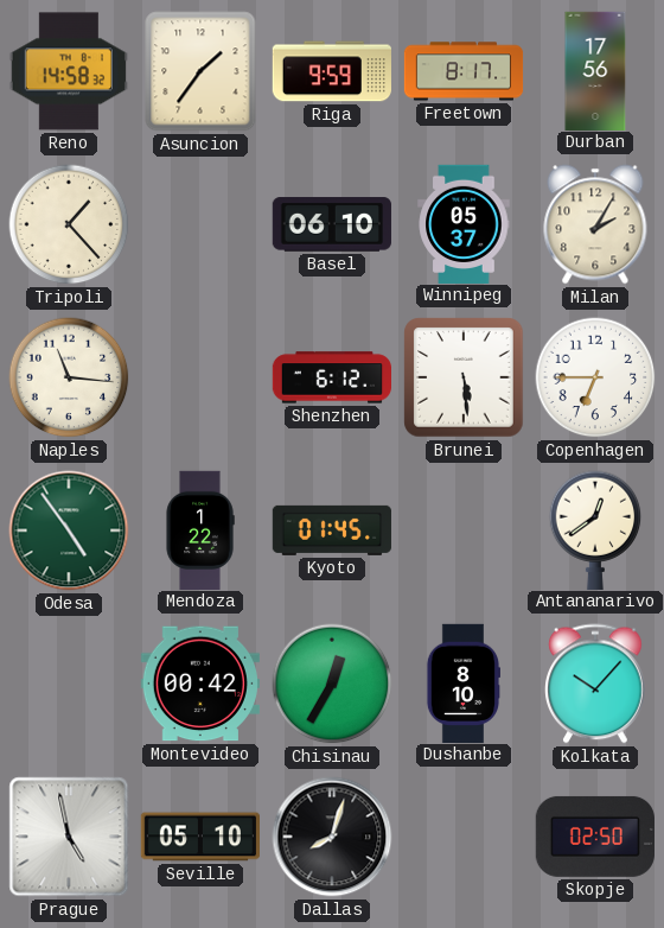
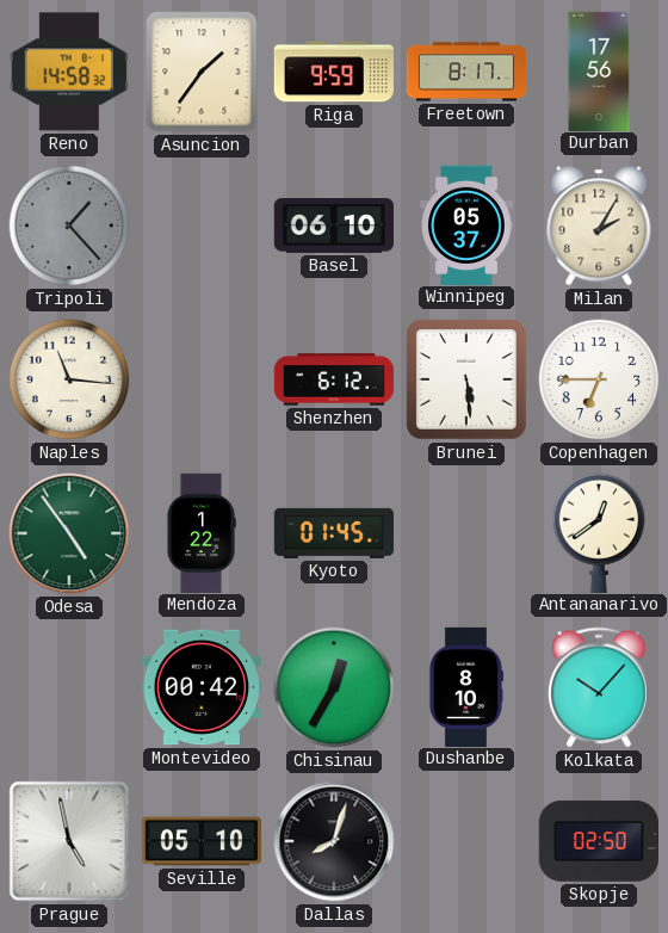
Tripoli dial: cream -> grey (69, 225)
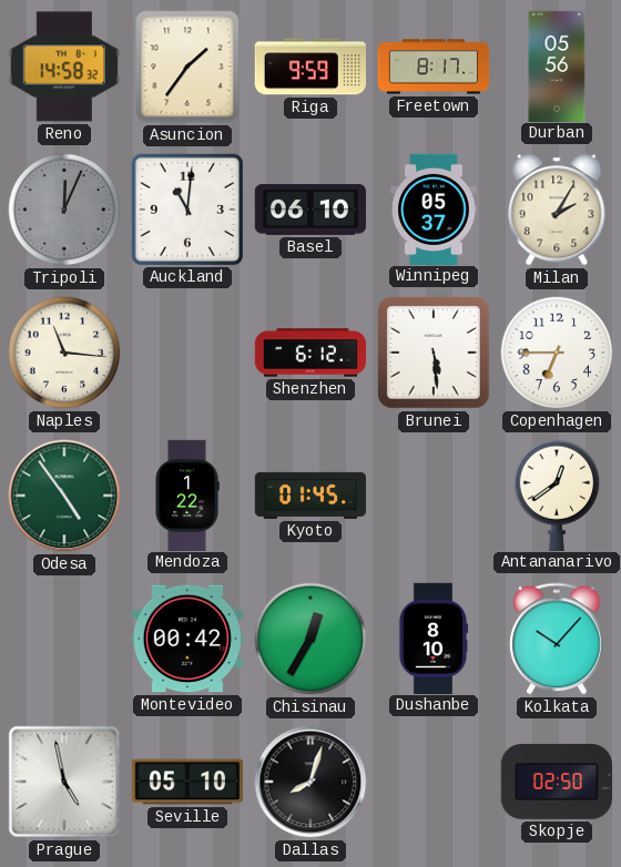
Durban: 17:56 -> 05:56 (557, 65)
Tripoli: 1:23 -> 12:04 (64, 210)
Auckland: none -> 11:01 (187, 210)
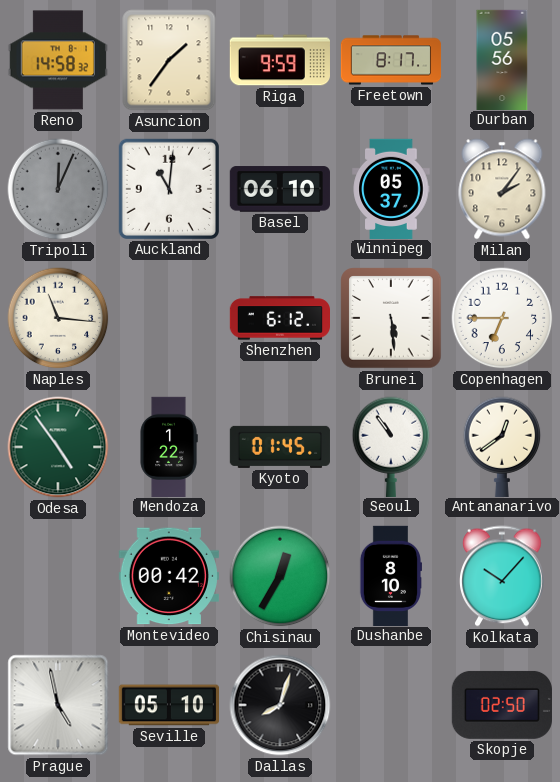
Milan: 2:05 -> 2:06 (502, 189)
Seoul: none -> 10:54 (391, 446)
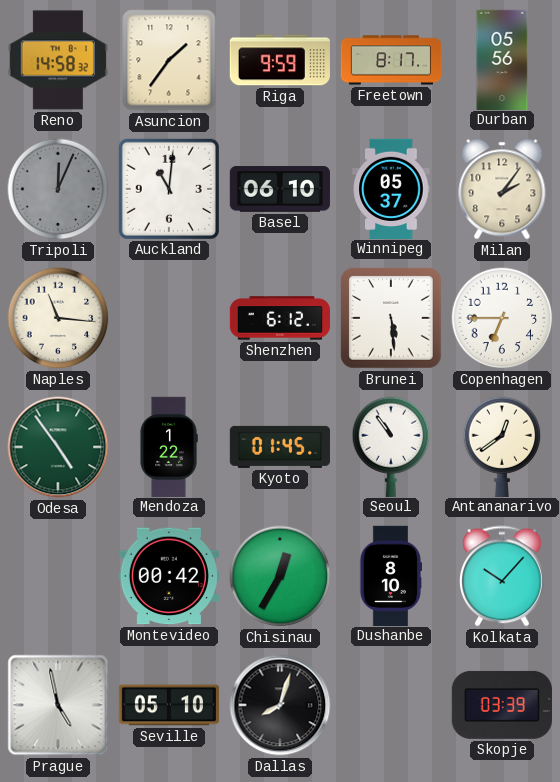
Skopje: 02:50 -> 03:39 (502, 705)
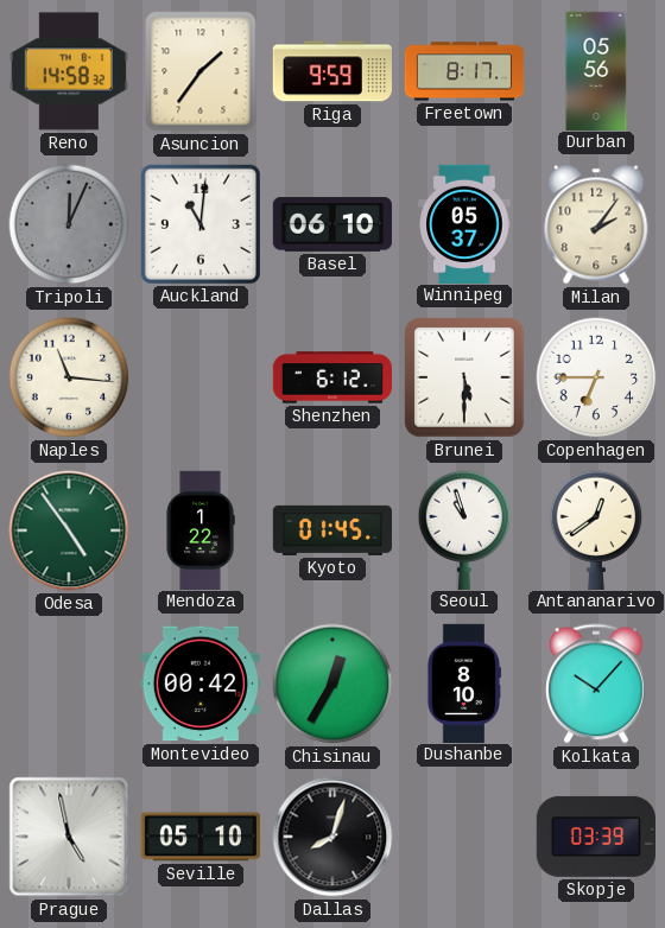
Brunei: 5:29 -> 5:30 (464, 377)
Seoul: 10:54 -> 10:57 (464, 529)
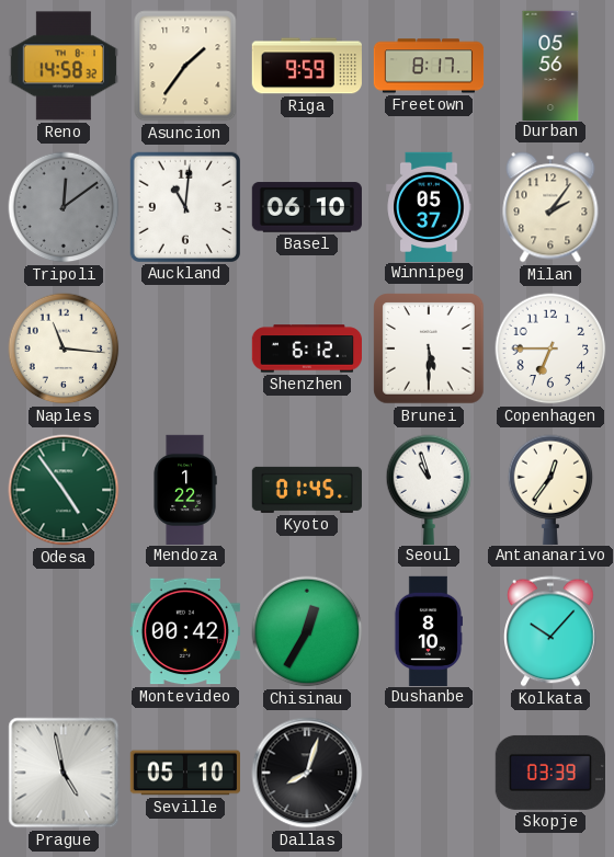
Tripoli: 12:04 -> 12:09 (64, 207)
Antananarivo: 12:39 -> 12:36 (550, 489)
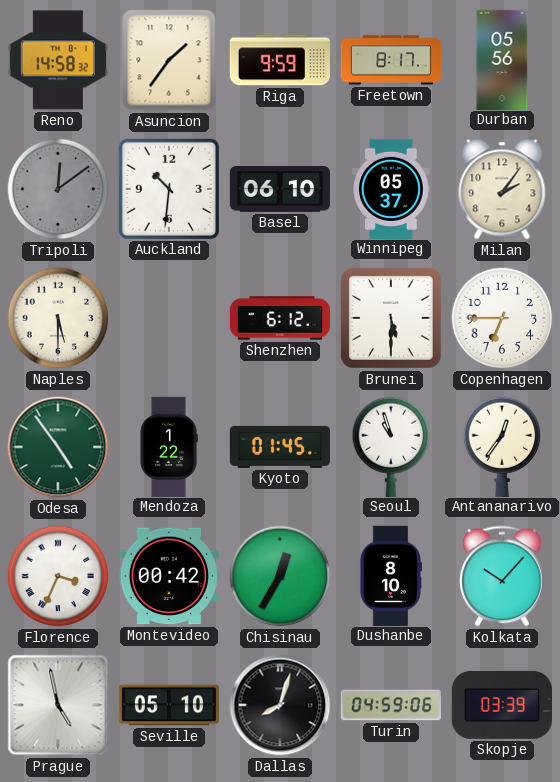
Auckland: 11:01 -> 10:31 (169, 189)
Naples: 11:16 -> 5:30 (58, 318)
Florence: none -> 3:34 (58, 576)
Turin: none -> 04:59 (391, 705)
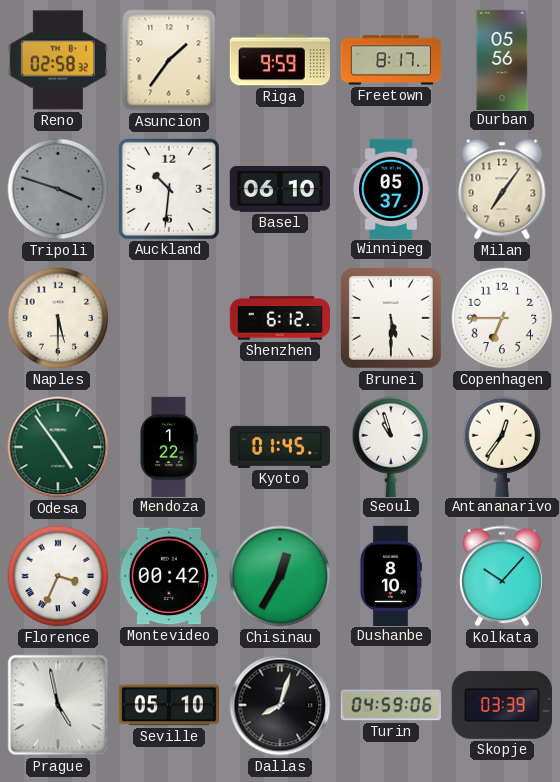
Reno: 14:58 -> 02:58 (58, 60)
Tripoli: 12:09 -> 3:48 (58, 189)
Milan: 2:06 -> 7:06 (502, 189)
